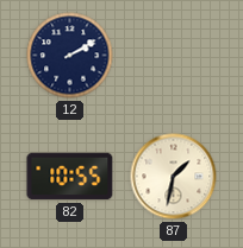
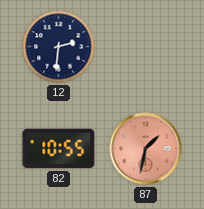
12: 2:10 -> 2:31 (59, 47)
87 dial: cream -> salmon (146, 149)
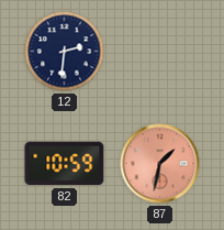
82: 10:55 -> 10:59 (65, 164)
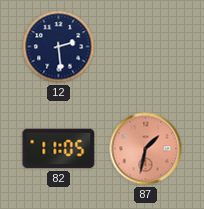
12: 2:31 -> 2:29 (59, 47)
82: 10:59 -> 11:05 (59, 149)
